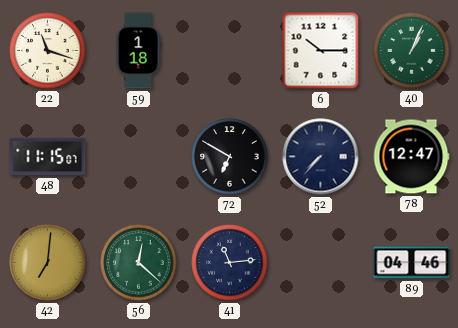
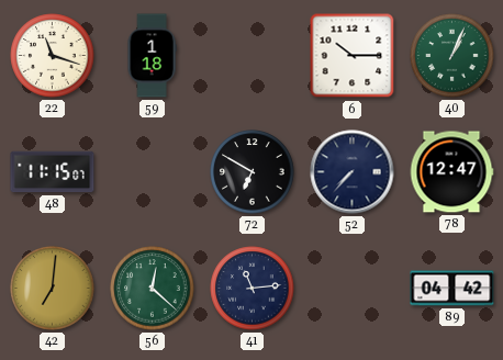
89: 04:46 -> 04:42 (452, 289)
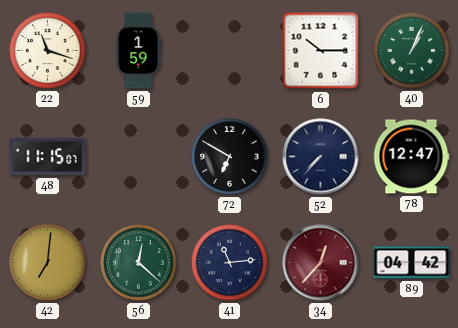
59: 1:18 -> 1:59 (138, 51)
34: none -> 12:37 (321, 263)
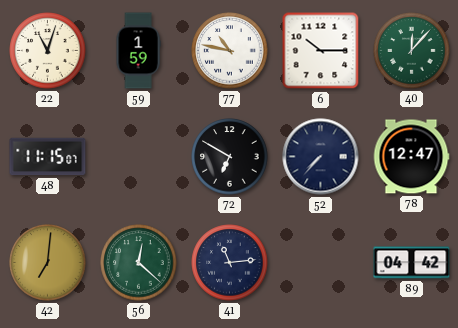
22: 11:18 -> 11:03 (48, 51)
77: none -> 10:47 (230, 51)
40: 1:04 -> 12:07 (412, 51)
34: 12:37 -> none (321, 263)
